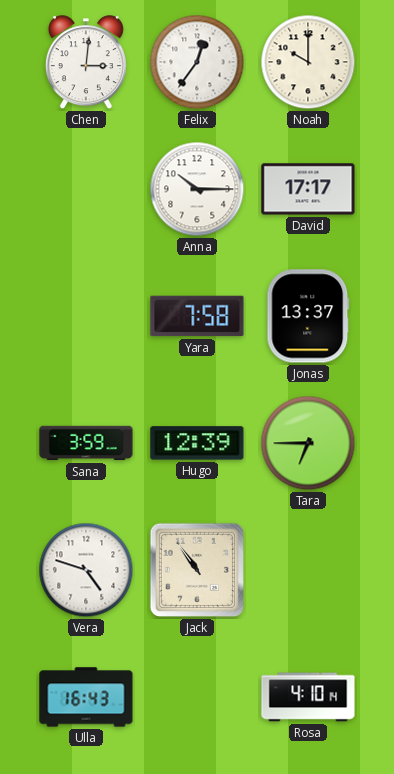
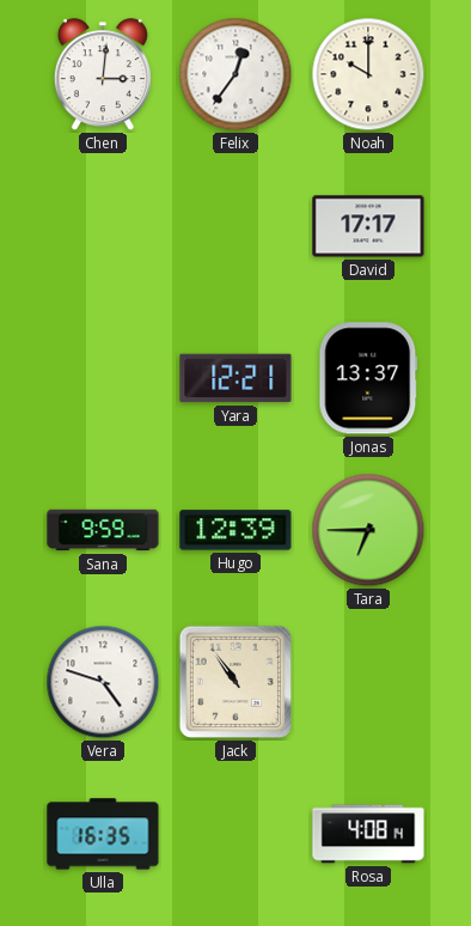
Anna: 10:15 -> none (197, 189)
Yara: 7:58 -> 12:21 (235, 378)
Sana: 3:59 -> 9:59 (103, 530)
Ulla: 16:43 -> 16:35 (103, 834)
Rosa: 4:10 -> 4:08 (368, 834)
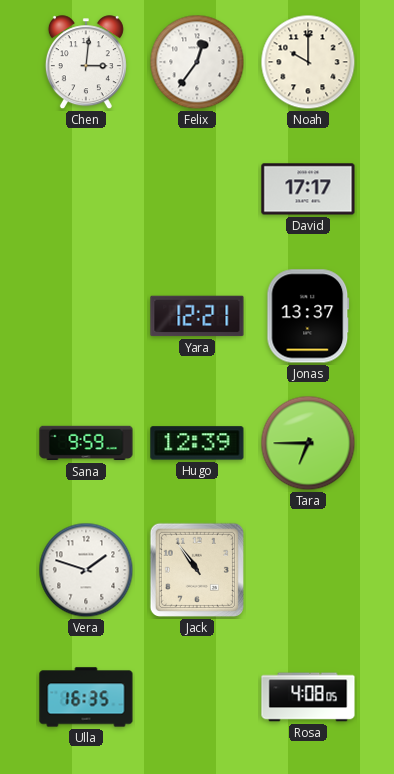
Vera: 4:48 -> 1:48 (86, 570)
Rosa: 4:08:14 -> 4:08:05 (308, 697)
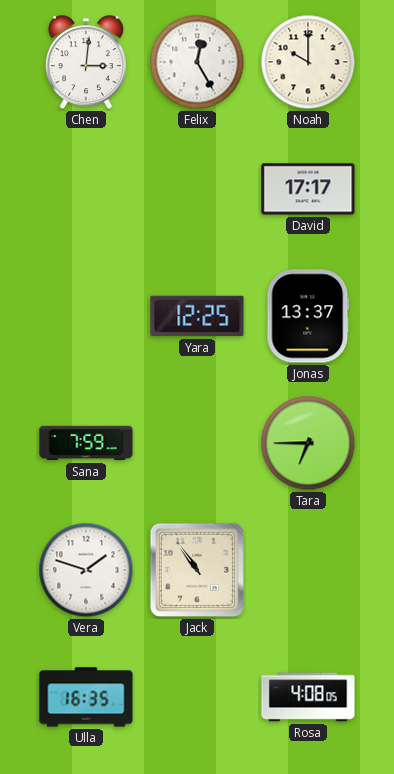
Felix: 12:36 -> 12:25 (197, 62)
Yara: 12:21 -> 12:25 (197, 316)
Sana: 9:59 -> 7:59 (86, 443)
Hugo: 12:39 -> none (197, 443)
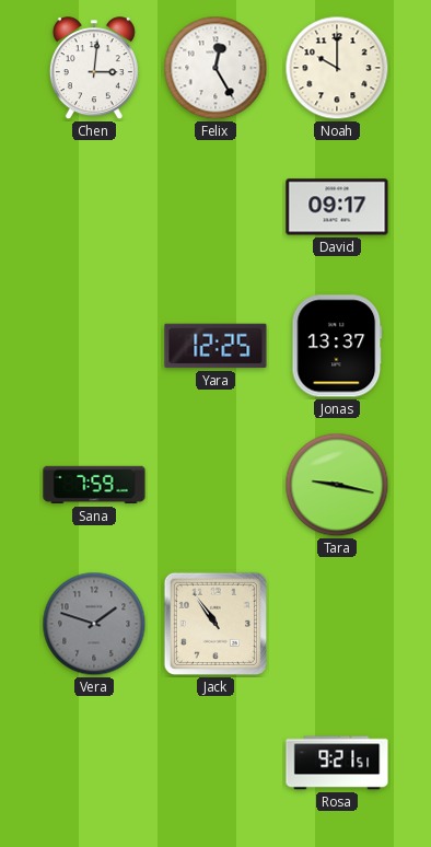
David: 17:17 -> 09:17 (337, 207)
Tara: 6:45 -> 9:17 (337, 485)
Vera dial: white -> grey (94, 624)
Ulla: 16:35 -> none (86, 697)
Rosa: 4:08 -> 9:21 (337, 763)
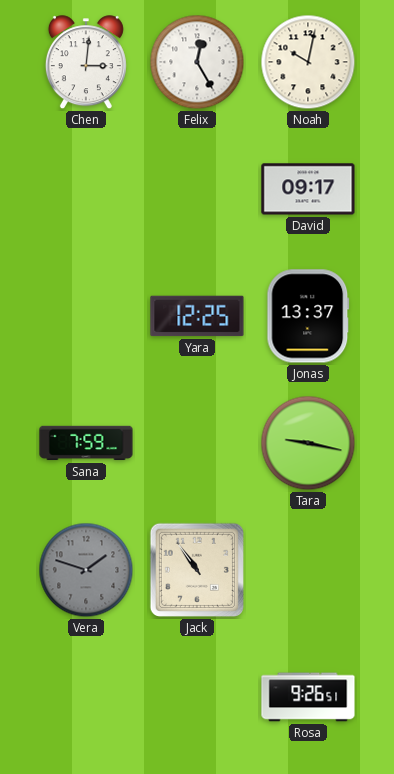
Noah: 10:00 -> 10:02 (308, 62)
Rosa: 9:21 -> 9:26 (308, 697)
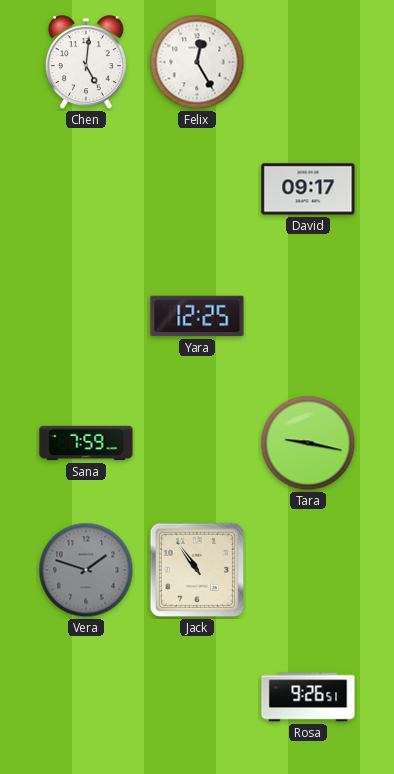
Chen: 3:01 -> 5:01 (86, 63)
Noah: 10:02 -> none (308, 62)
Jonas: 13:37 -> none (308, 316)
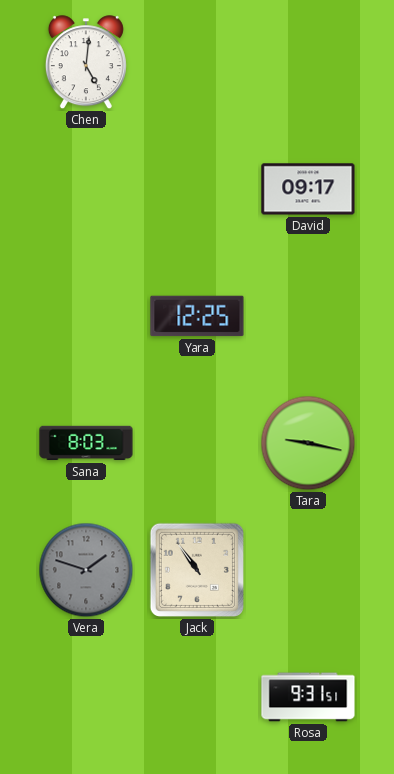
Felix: 12:25 -> none (197, 62)
Sana: 7:59 -> 8:03 (86, 443)
Rosa: 9:26 -> 9:31 (308, 697)
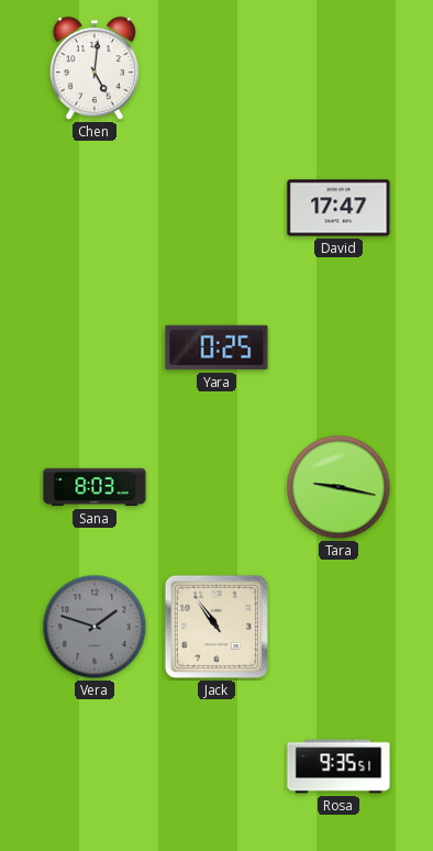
David: 09:17 -> 17:47 (338, 208)
Yara: 12:25 -> 0:25 (216, 347)
Rosa: 9:31 -> 9:35 (338, 766)
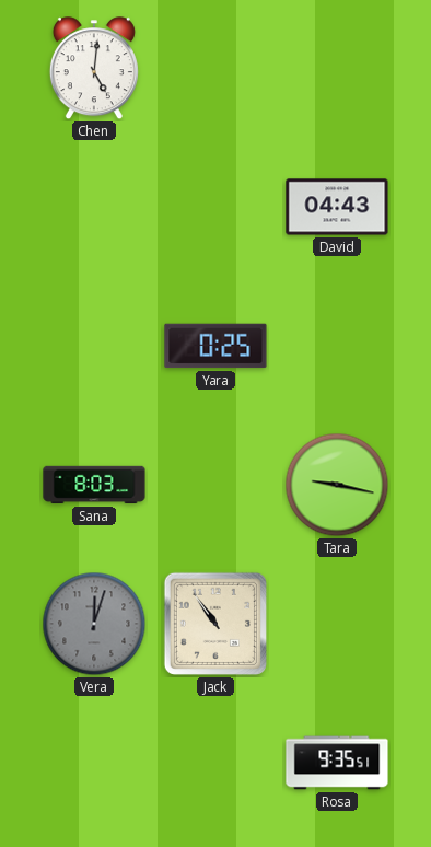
David: 17:47 -> 04:43 (337, 207)
Vera: 1:48 -> 12:03 (94, 624)
